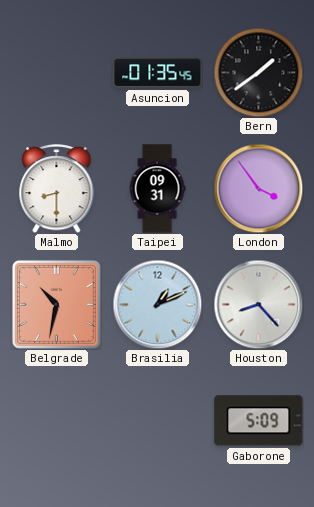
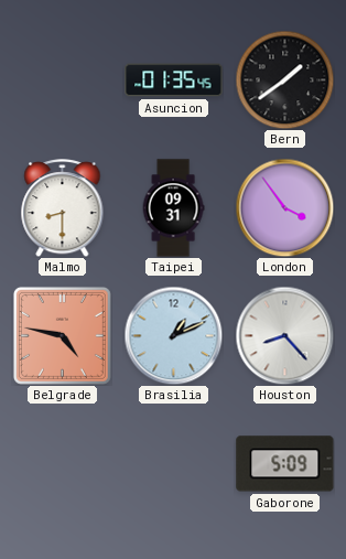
Belgrade: 10:32 -> 4:47 (62, 335)
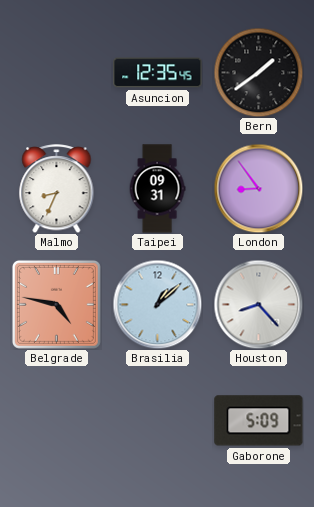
Asuncion: 01:35 -> 12:35 (158, 73)
Malmo: 8:30 -> 8:34 (57, 189)
London: 3:54 -> 8:54 (258, 188)
Brasilia: 1:11 -> 1:08 (157, 304)
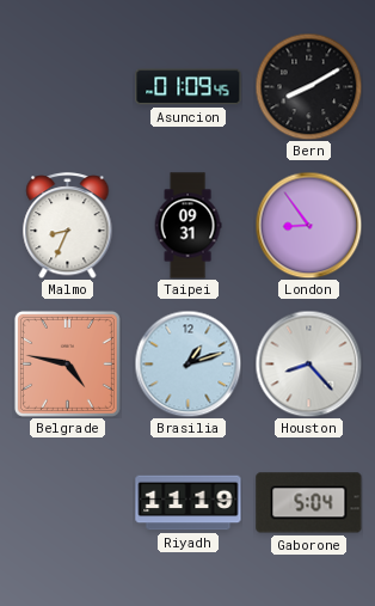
Asuncion: 12:35 -> 01:09 (189, 87)
Bern: 1:39 -> 8:10 (308, 86)
Brasilia: 1:08 -> 1:12 (187, 363)
Riyadh: none -> 11:19 (189, 503)
Gaborone: 5:09 -> 5:04 (309, 503)
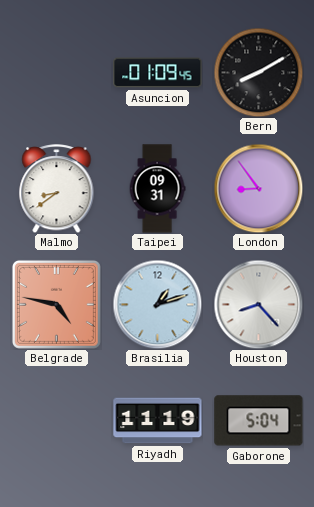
Malmo: 8:34 -> 8:39 (57, 189)
